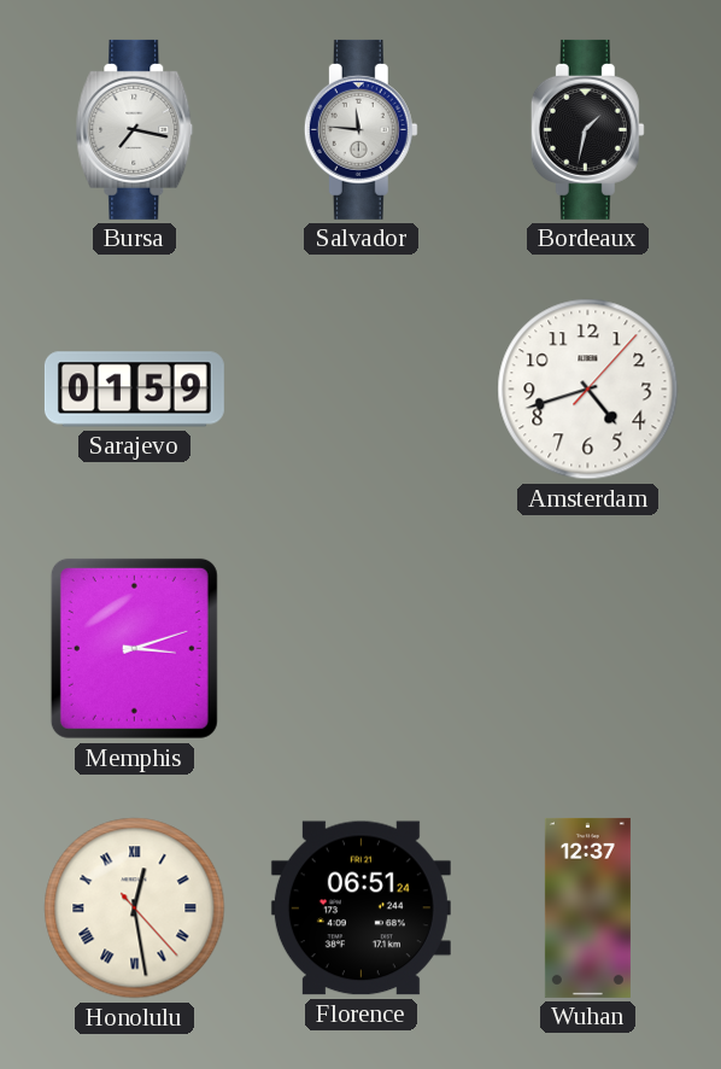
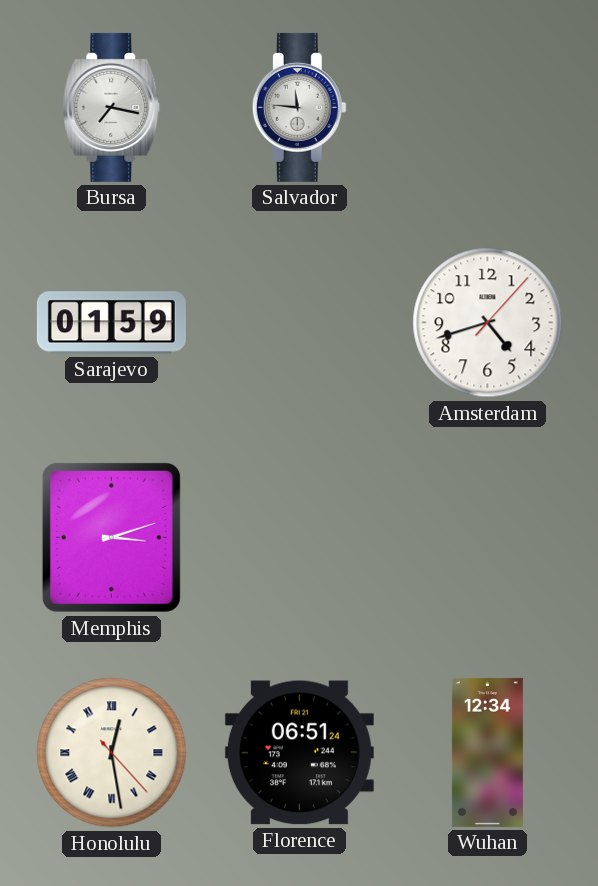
Bordeaux: 1:32 -> none (587, 129)
Wuhan: 12:37 -> 12:34 (487, 752)
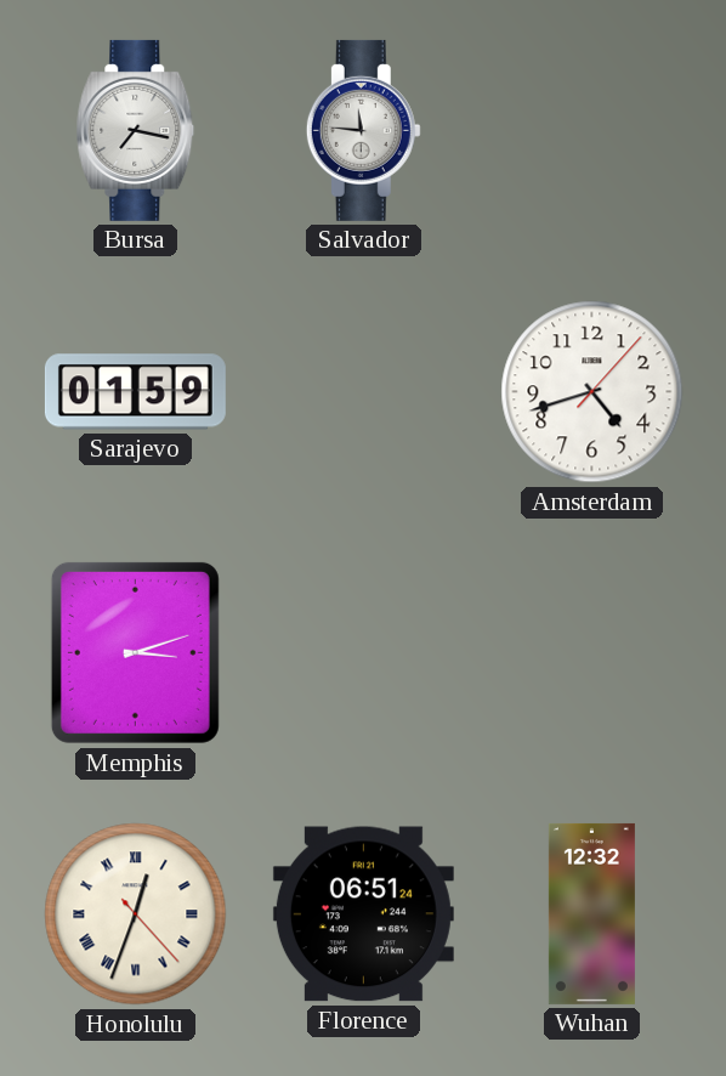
Honolulu: 12:28 -> 12:33 (136, 914)
Wuhan: 12:34 -> 12:32 (591, 913)
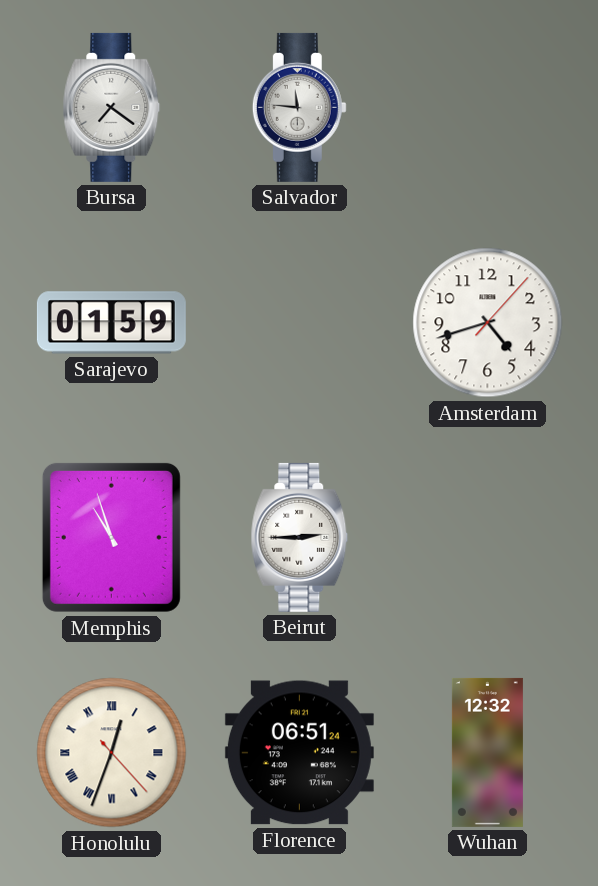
Bursa: 7:17 -> 7:21 (112, 107)
Memphis: 3:12 -> 10:57 (111, 537)
Beirut: none -> 2:45 (300, 537)
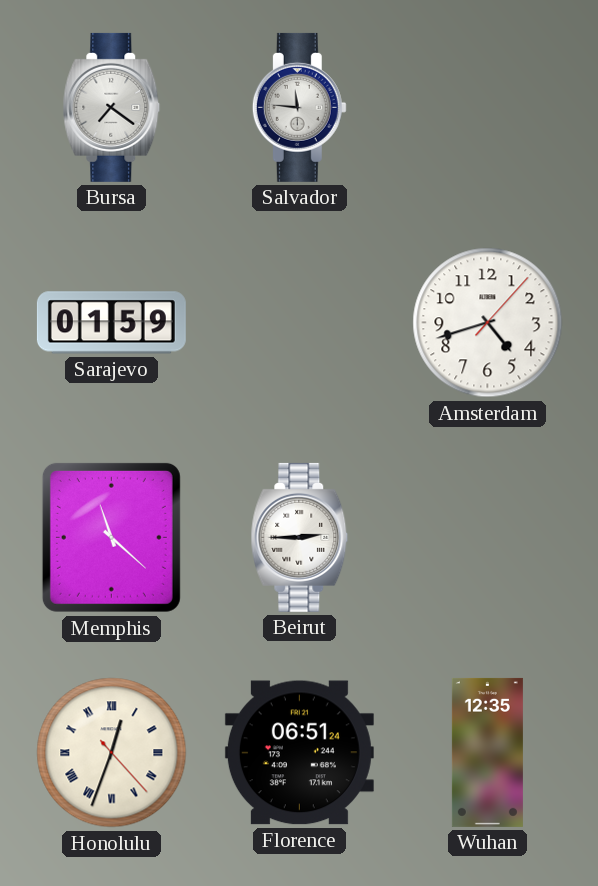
Memphis: 10:57 -> 11:22 (111, 537)
Wuhan: 12:32 -> 12:35 (487, 752)
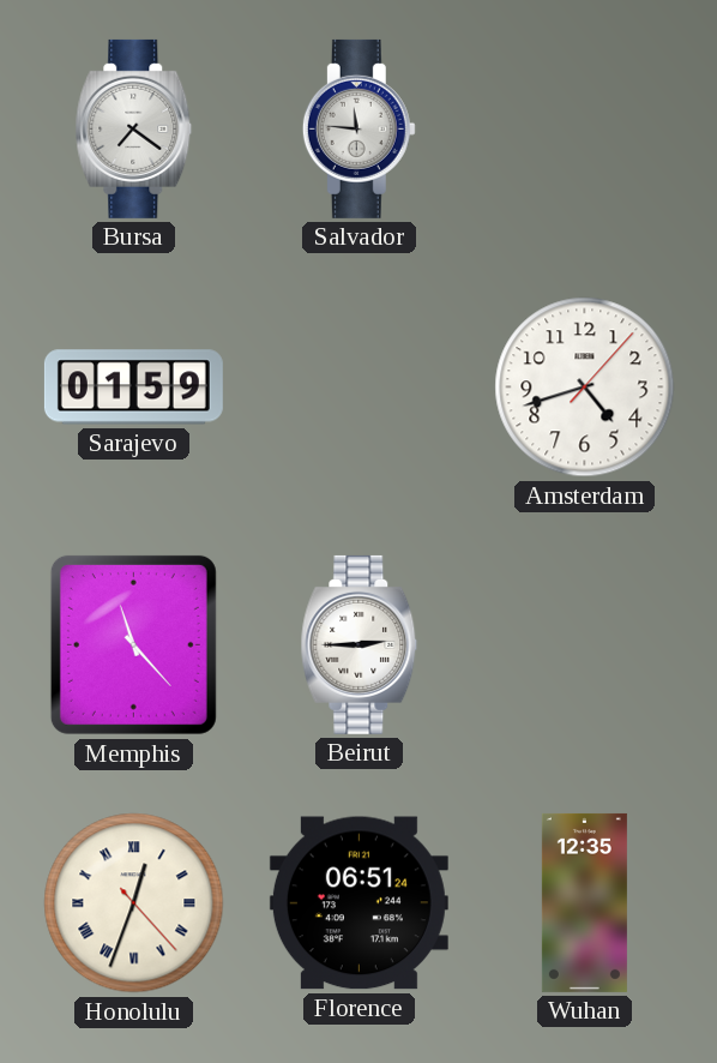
Memphis: 11:22 -> 11:23 (133, 644)
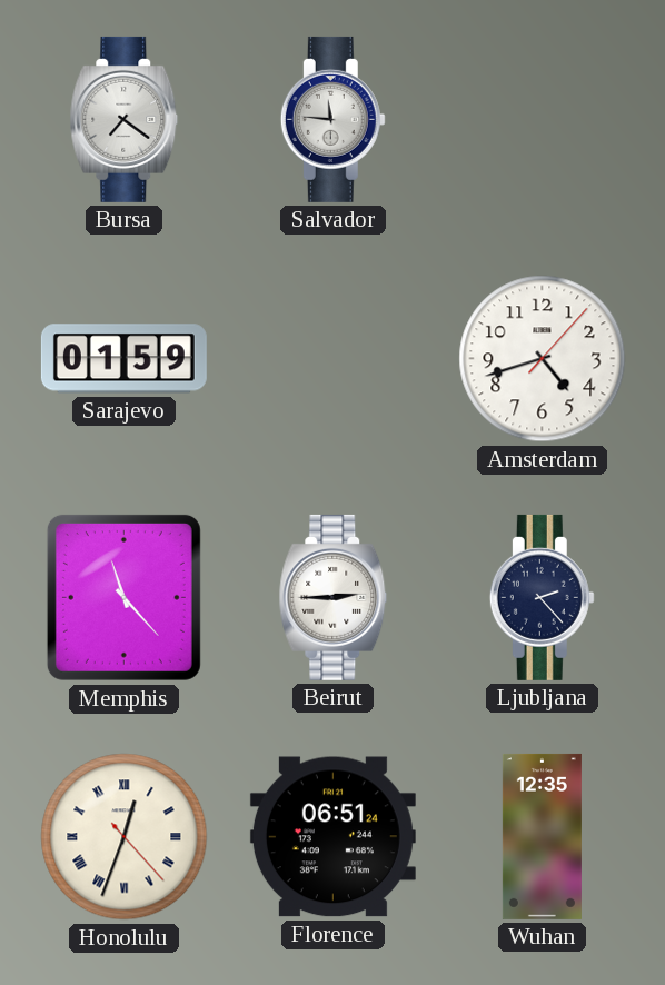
Ljubljana: none -> 2:23 (542, 597)
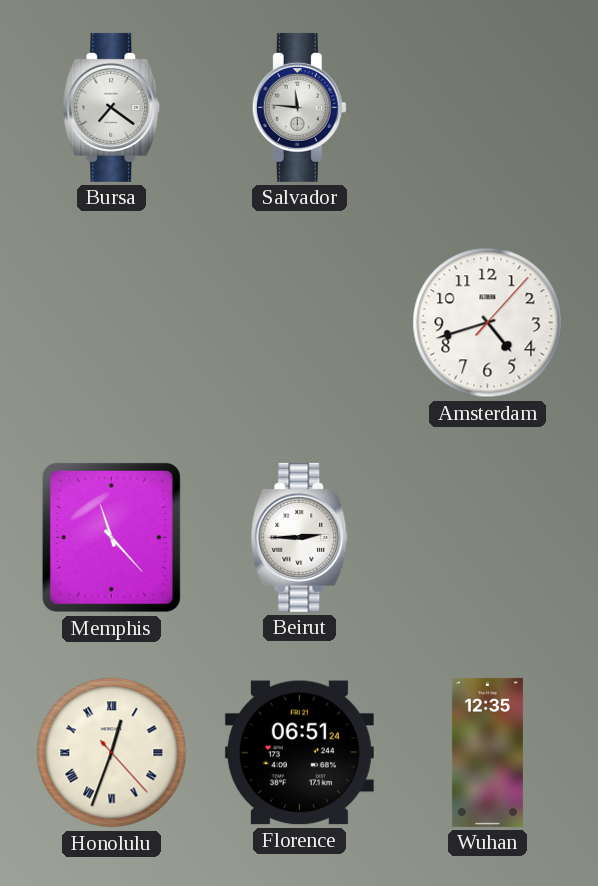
Sarajevo: 01:59 -> none (123, 359)
Ljubljana: 2:23 -> none (542, 597)
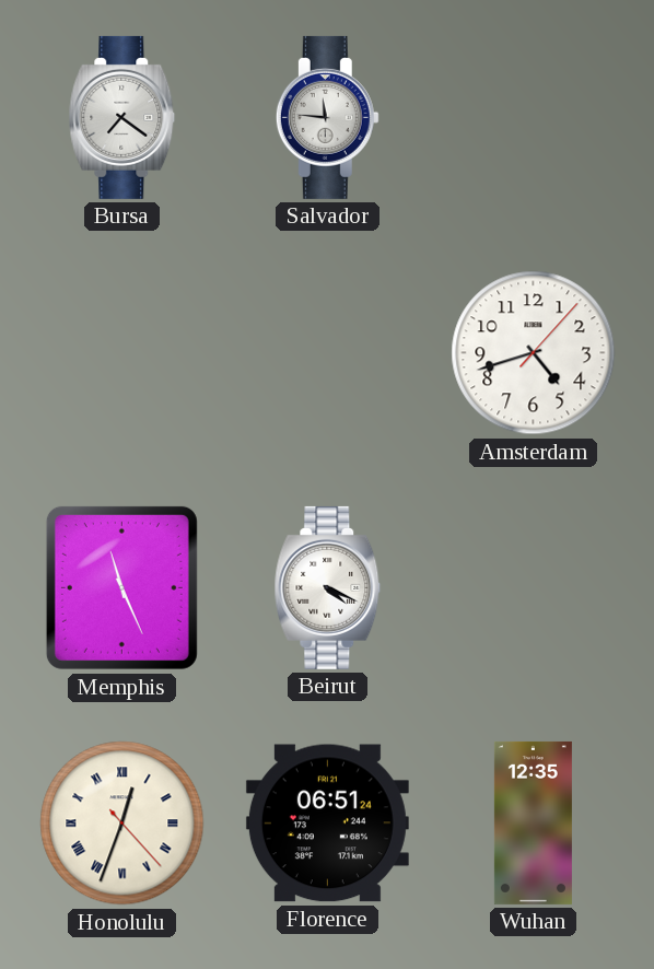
Memphis: 11:23 -> 11:26 (121, 587)
Beirut: 2:45 -> 4:19 (328, 587)
